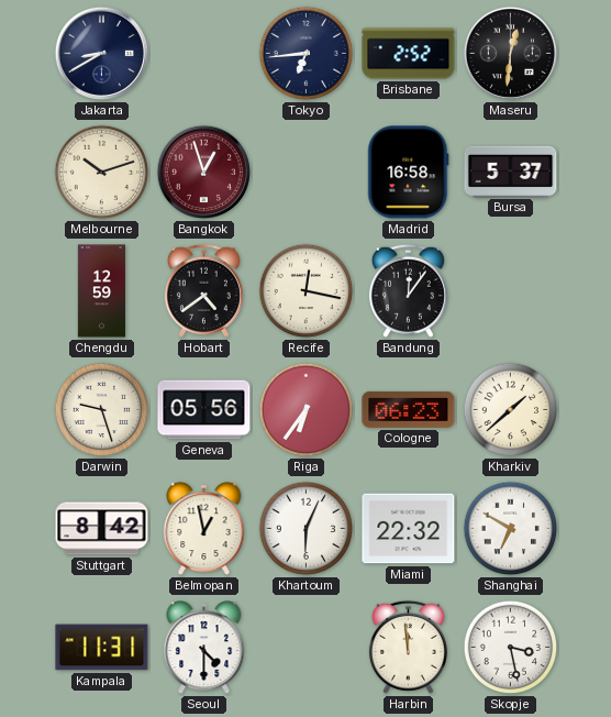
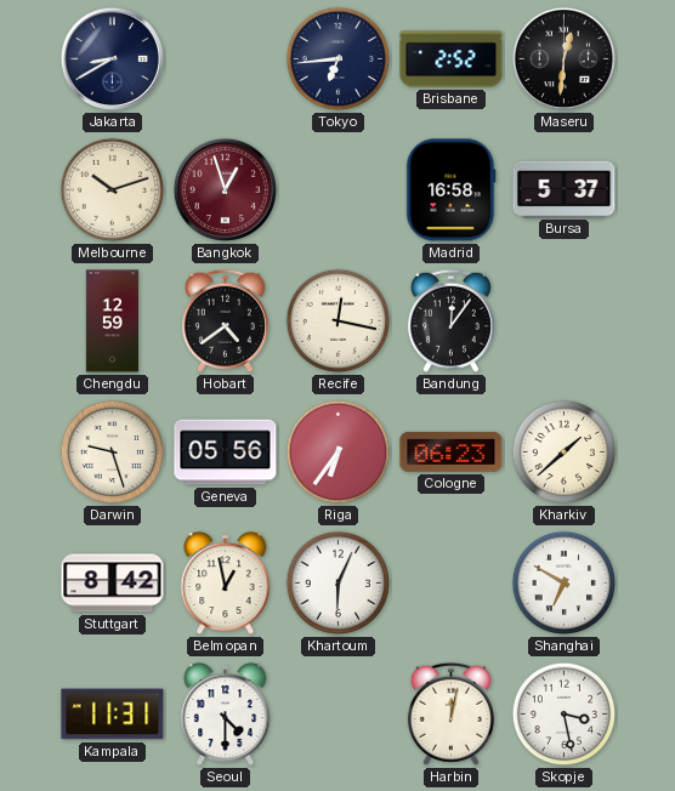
Miami: 22:32 -> none (409, 529)
Harbin: 11:59 -> 12:02 (450, 713)
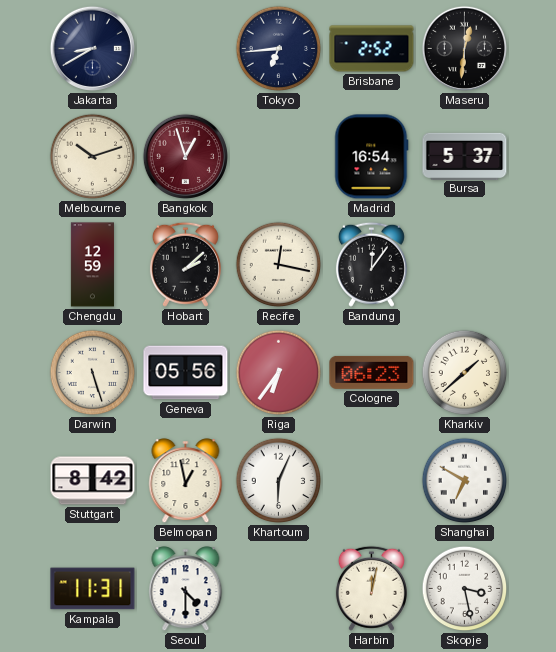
Madrid: 16:58 -> 16:54 (372, 157)
Hobart: 4:39 -> 2:08 (185, 264)
Darwin: 9:27 -> 5:27 (93, 373)
